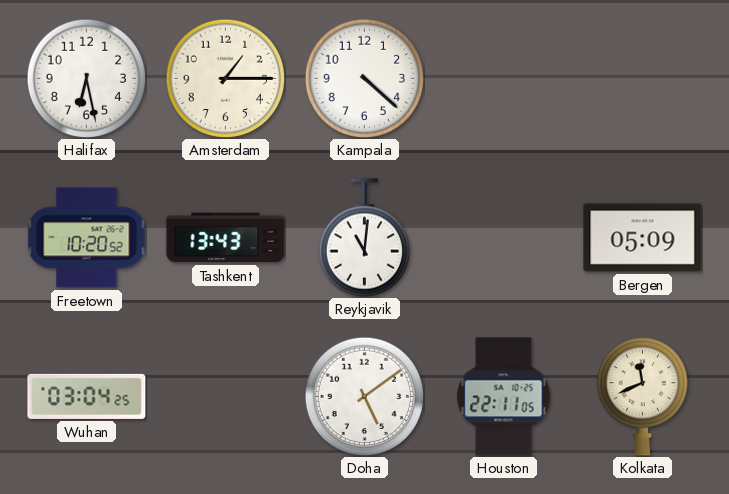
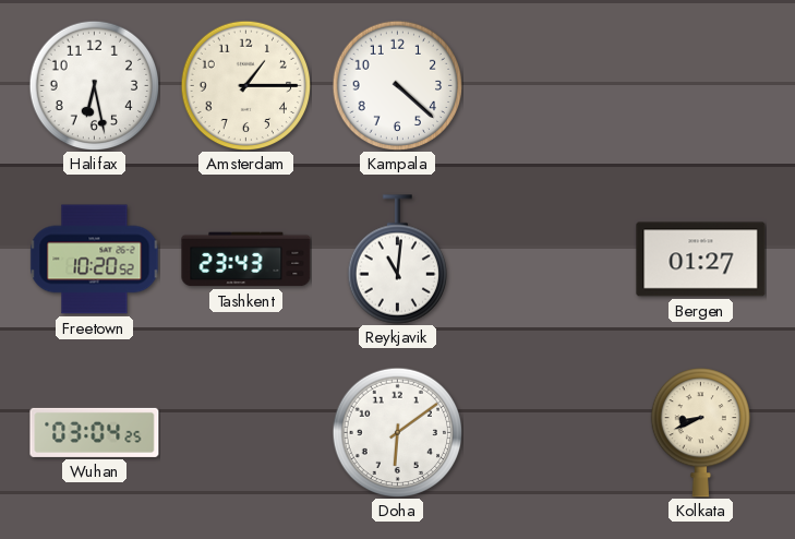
Tashkent: 13:43 -> 23:43 (246, 260)
Bergen: 05:09 -> 01:27 (701, 260)
Doha: 5:09 -> 6:09 (397, 432)
Houston: 22:11 -> none (504, 397)
Kolkata: 11:41 -> 8:41 (700, 433)
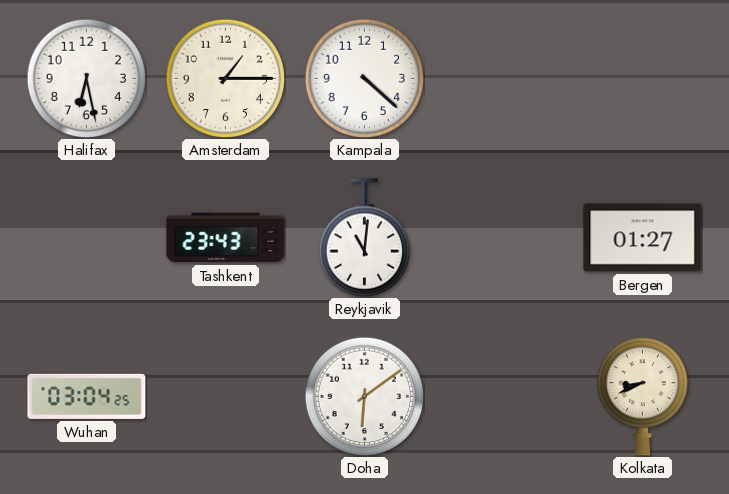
Freetown: 10:20 -> none (95, 260)
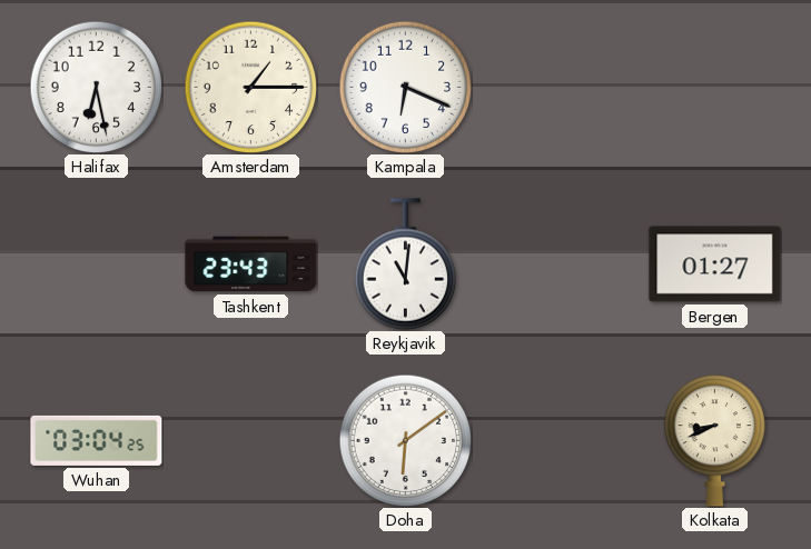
Kampala: 4:22 -> 6:19 (405, 87)
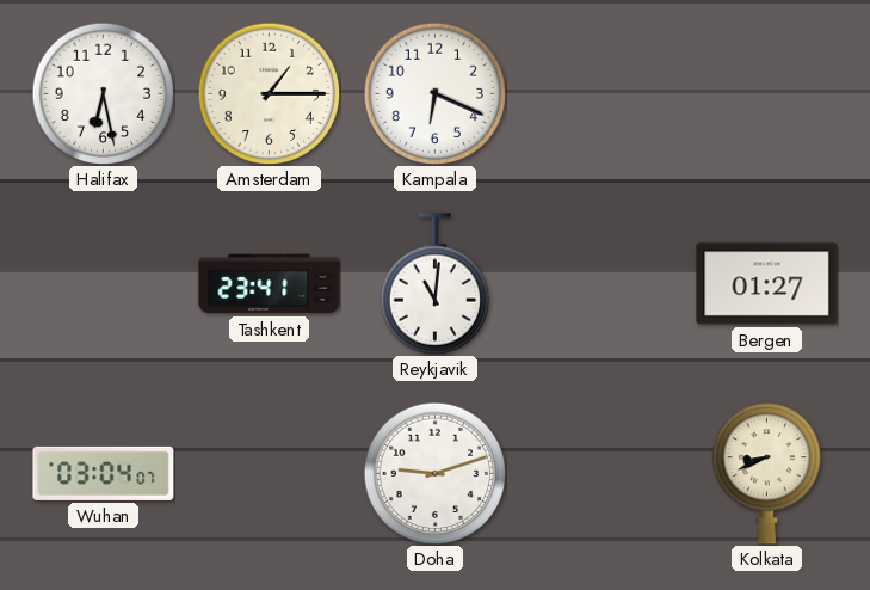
Tashkent: 23:43 -> 23:41 (270, 284)
Wuhan: 03:04:25 -> 03:04:07 (104, 473)
Doha: 6:09 -> 9:12 (434, 473)
